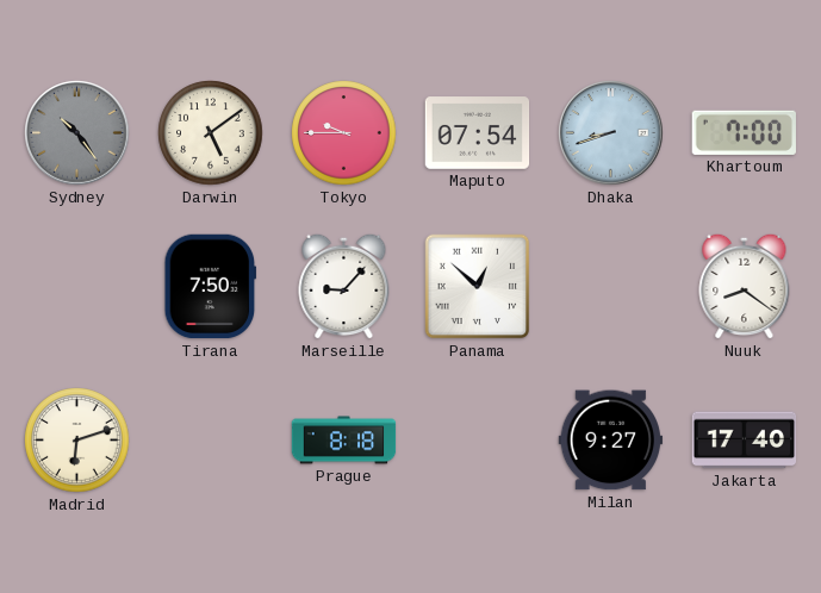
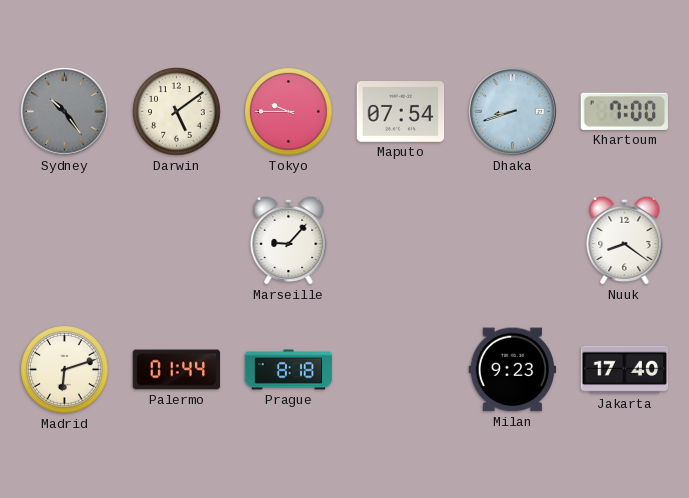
Tirana: 7:50 -> none (211, 287)
Panama: 12:52 -> none (478, 287)
Palermo: none -> 01:44 (177, 370)
Milan: 9:27 -> 9:23 (513, 370)
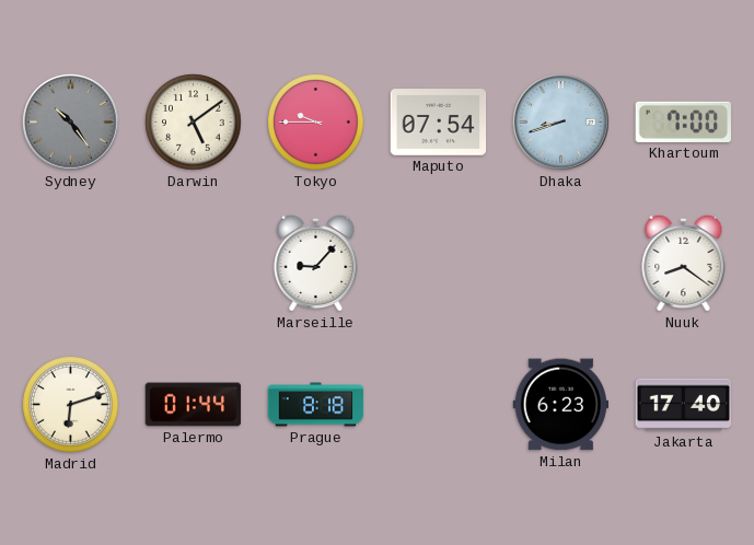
Milan: 9:23 -> 6:23 (561, 405)
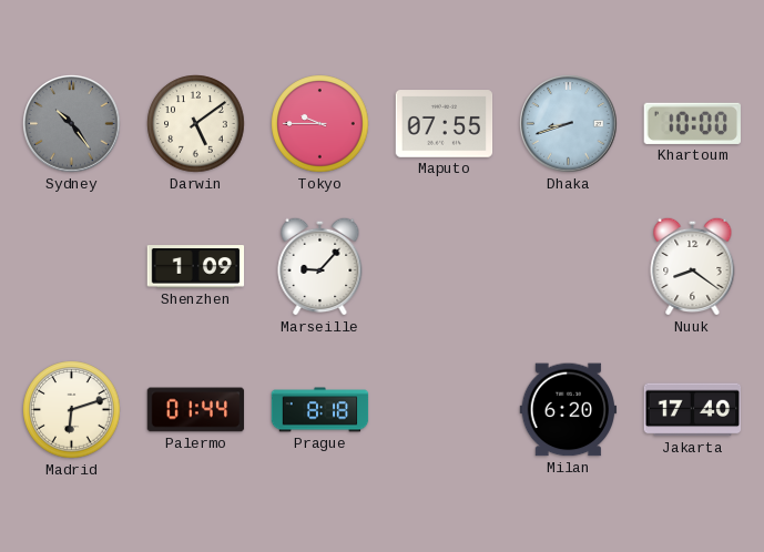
Maputo: 07:54 -> 07:55 (445, 124)
Khartoum: 7:00 -> 10:00 (692, 123)
Shenzhen: none -> 1:09 (196, 267)
Milan: 6:23 -> 6:20 (569, 410)
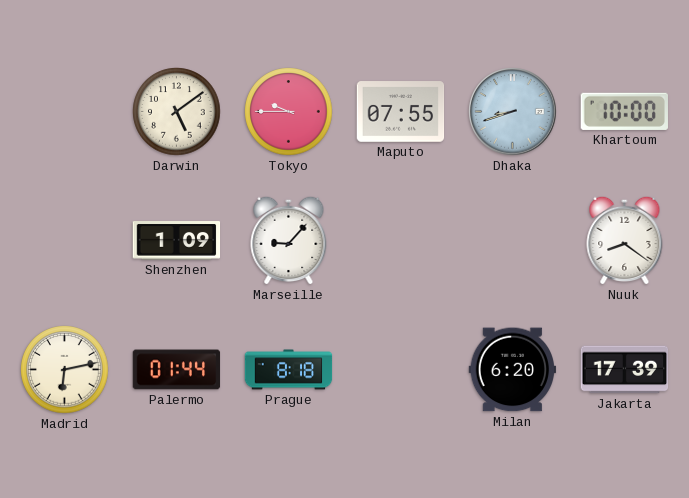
Sydney: 10:24 -> none (72, 124)
Madrid: 6:12 -> 6:13 (65, 370)
Jakarta: 17:40 -> 17:39 (625, 370)
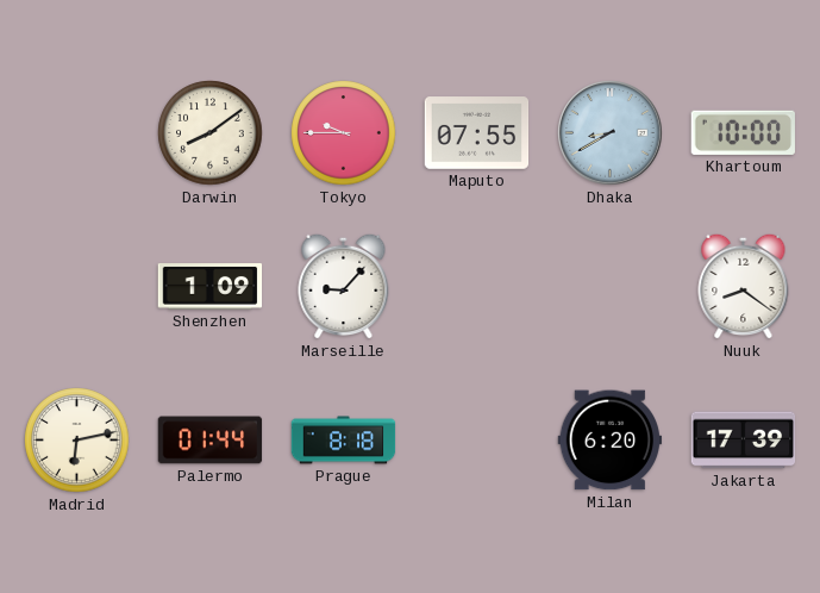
Darwin: 5:09 -> 8:09 (211, 133)
Dhaka: 8:42 -> 8:40 (611, 133)
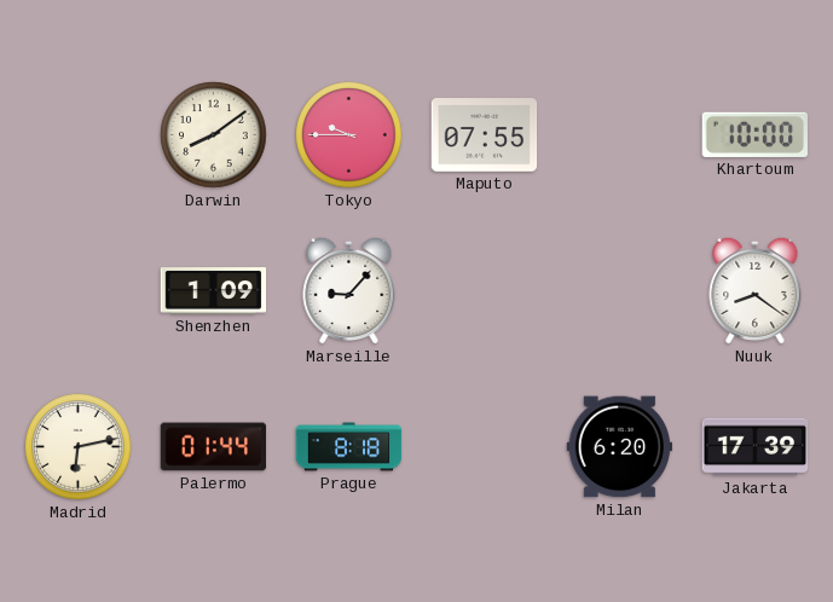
Dhaka: 8:40 -> none (611, 133)
